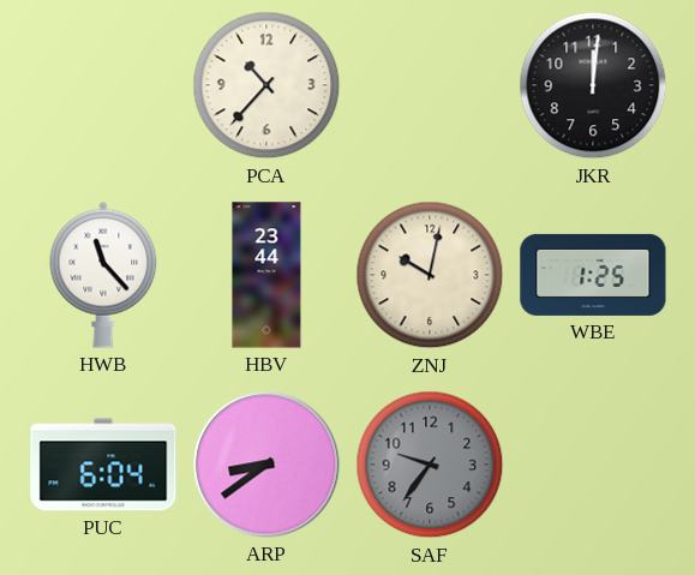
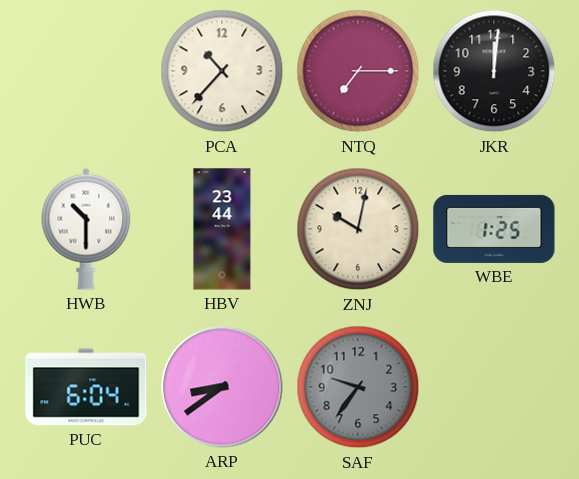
NTQ: none -> 7:15 (358, 71)
HWB: 11:23 -> 10:30 (86, 229)
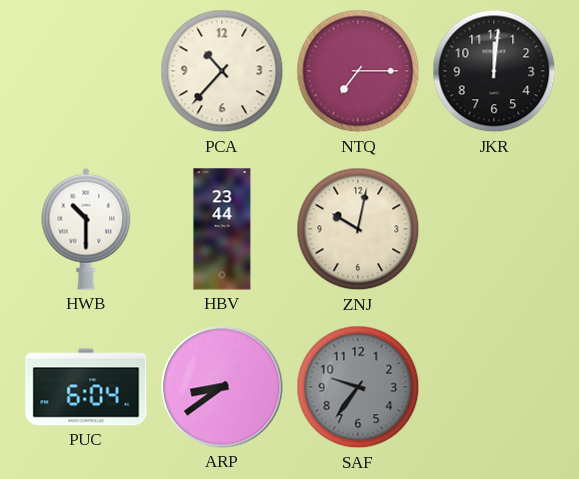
WBE: 1:25 -> none (494, 229)
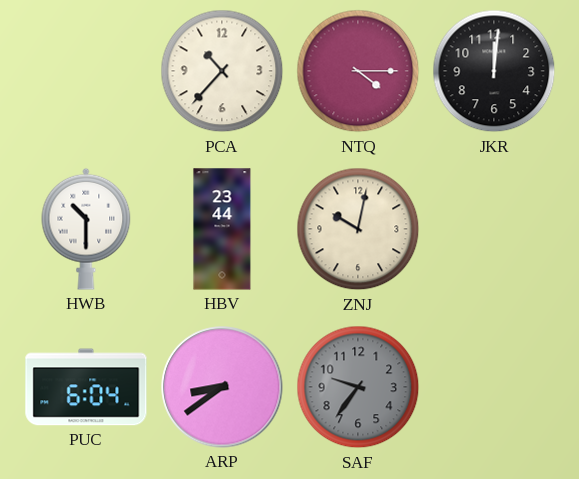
NTQ: 7:15 -> 4:15 (358, 71)
